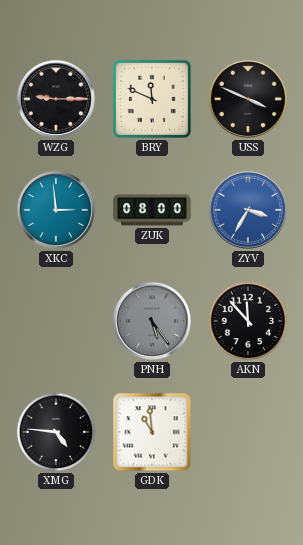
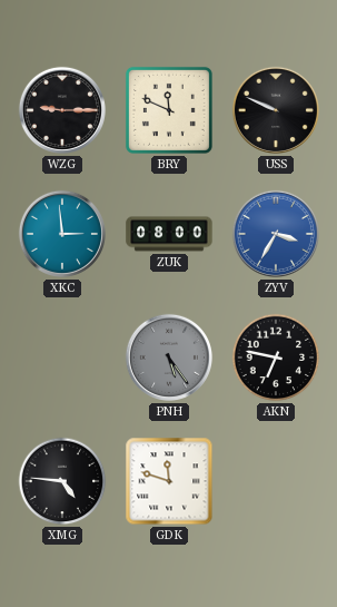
USS: 3:49 -> 9:49 (276, 110)
AKN: 11:53 -> 6:47 (276, 358)
GDK: 10:59 -> 11:48 (169, 481)
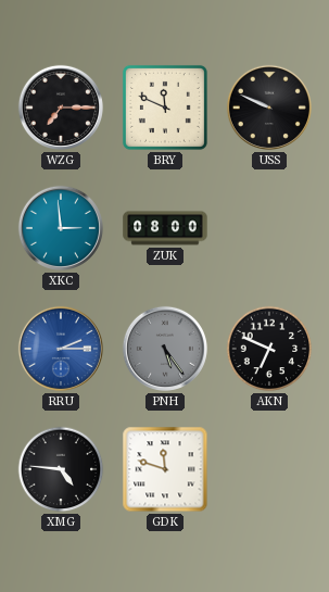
WZG: 9:15 -> 7:15 (61, 108)
ZYV: 3:35 -> none (276, 234)
RRU: none -> 2:15 (61, 349)
AKN: 6:47 -> 6:49 (269, 349)
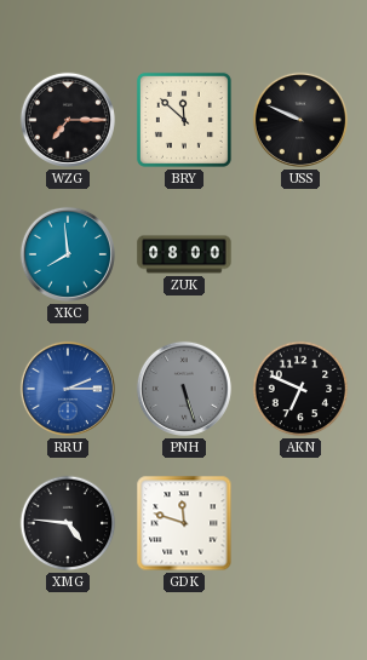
BRY: 11:49 -> 11:52 (184, 120)
XKC: 2:59 -> 7:59 (68, 254)
PNH: 5:24 -> 5:27 (184, 389)
